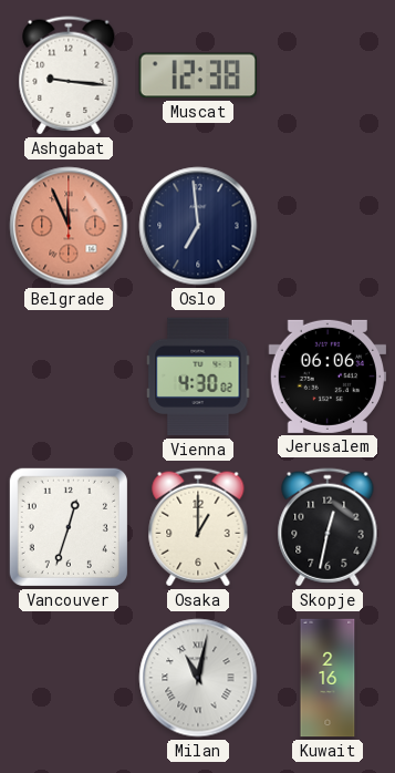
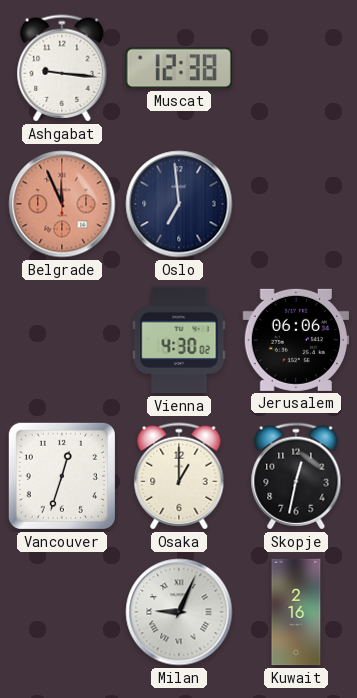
Milan: 11:02 -> 9:04 (179, 612)
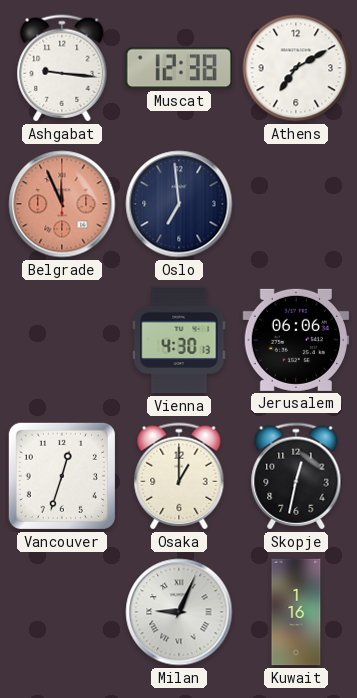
Athens: none -> 7:10 (296, 68)
Vienna: 4:30:02 -> 4:30:13 (179, 340)
Kuwait: 2:16 -> 1:16 (296, 612)
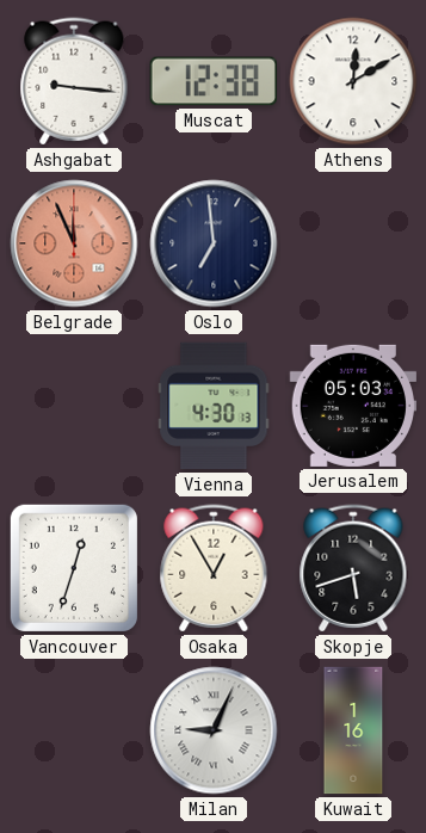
Athens: 7:10 -> 12:10 (353, 81)
Jerusalem: 06:06 -> 05:03 (352, 406)
Osaka: 1:00 -> 12:55 (214, 568)
Skopje: 12:32 -> 5:42 (353, 568)
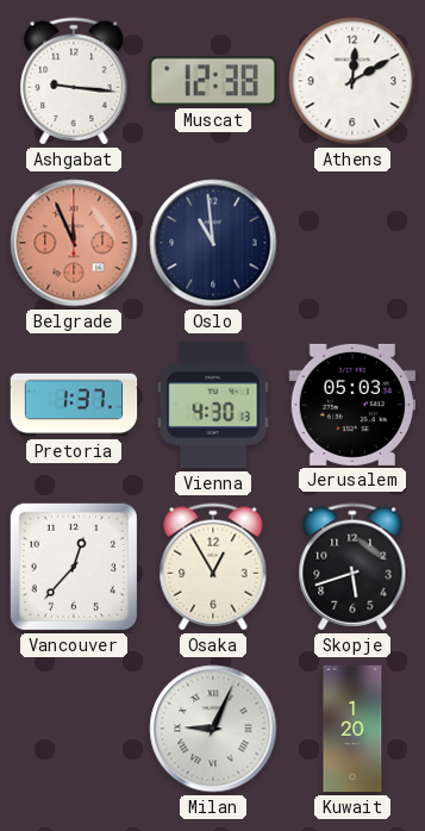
Oslo: 6:59 -> 10:59 (213, 243)
Pretoria: none -> 1:37 (74, 405)
Vancouver: 12:33 -> 12:37 (74, 567)
Kuwait: 1:16 -> 1:20 (352, 729)
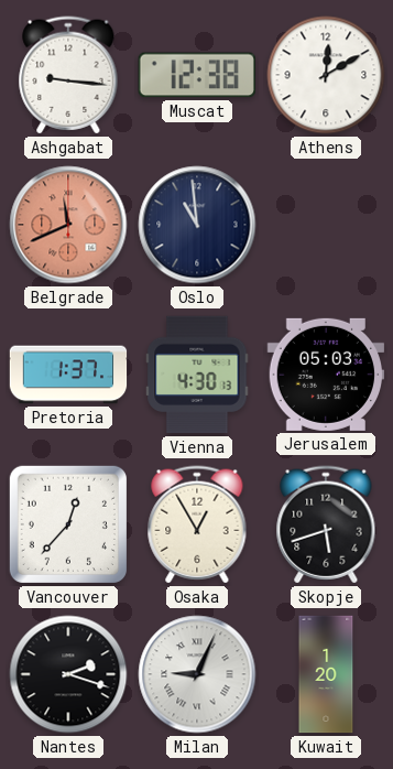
Belgrade: 11:56 -> 11:41 (68, 225)
Nantes: none -> 2:18 (68, 674)
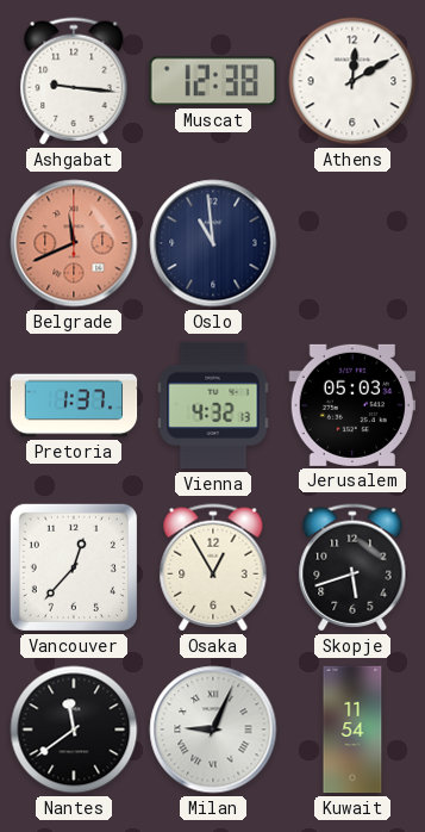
Vienna: 4:30 -> 4:32 (213, 405)
Nantes: 2:18 -> 11:39 (74, 729)
Kuwait: 1:20 -> 11:54 (352, 729)
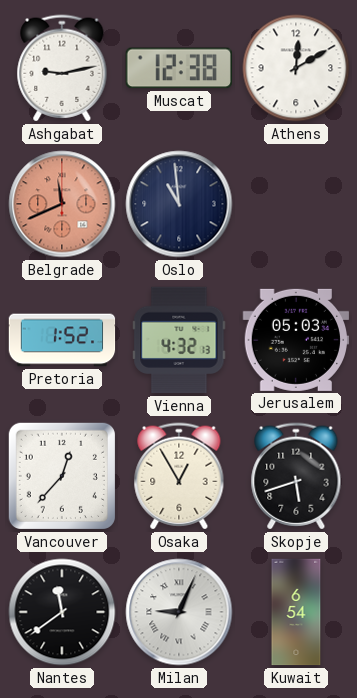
Ashgabat: 9:16 -> 9:13 (62, 68)
Pretoria: 1:37 -> 1:52 (62, 340)
Kuwait: 11:54 -> 6:54 (296, 612)
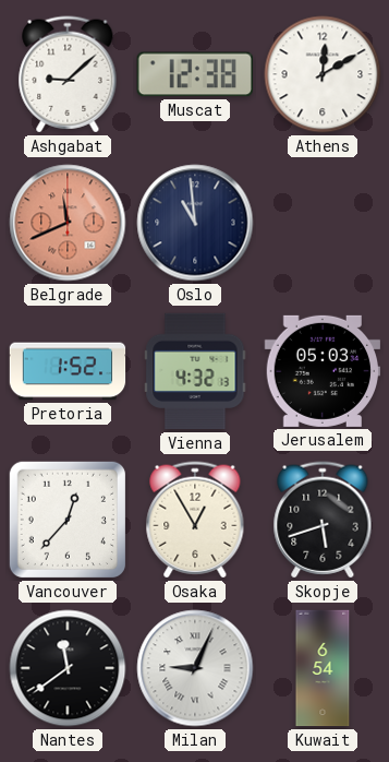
Ashgabat: 9:13 -> 9:08 (68, 74)
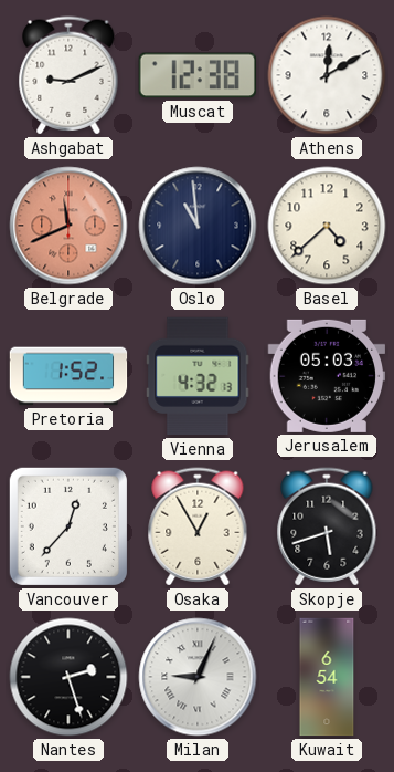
Ashgabat: 9:08 -> 9:11 (68, 75)
Basel: none -> 4:38 (327, 226)
Nantes: 11:39 -> 2:27 (68, 677)
